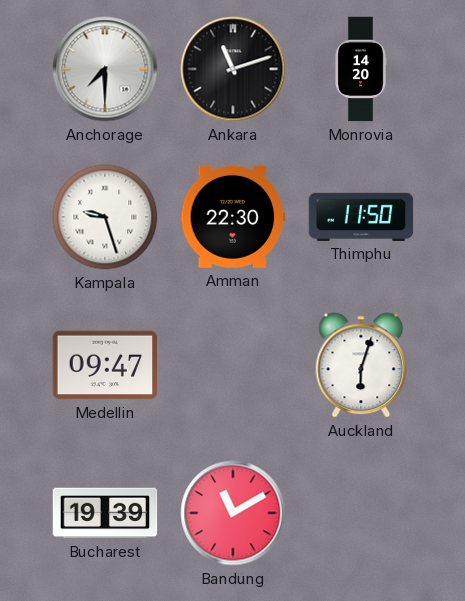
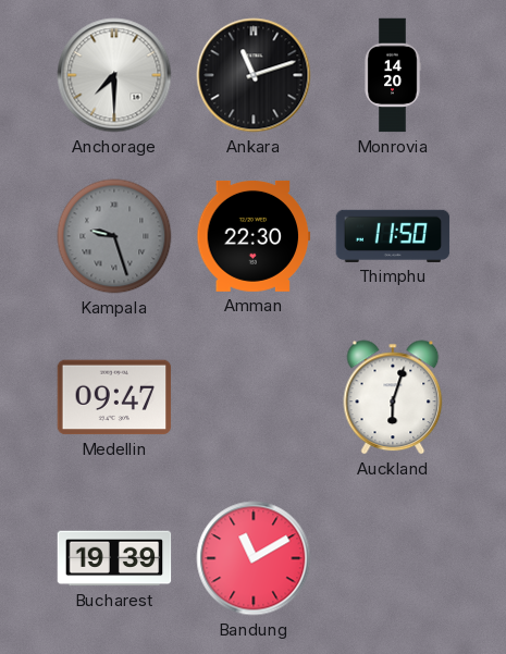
Kampala dial: white -> grey (114, 236)
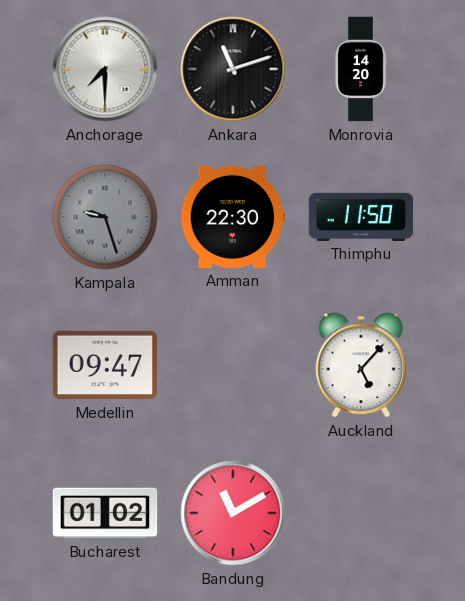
Auckland: 6:03 -> 5:07 (361, 365)
Bucharest: 19:39 -> 01:02 (105, 513)
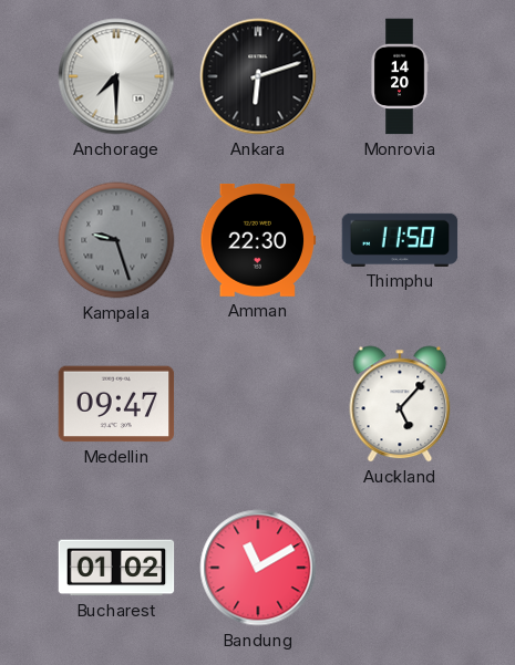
Ankara: 11:12 -> 6:12 (258, 76)
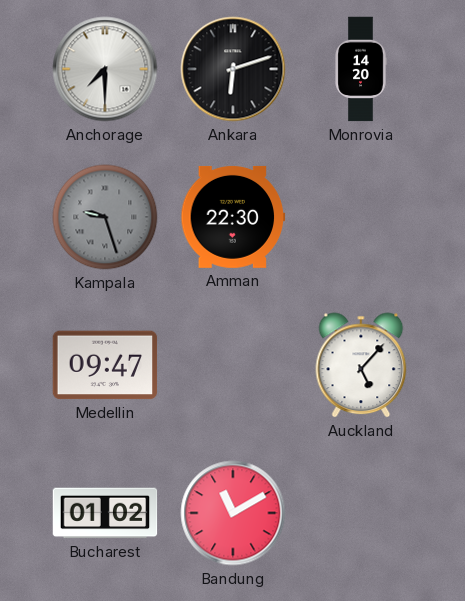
Thimphu: 11:50 -> none (400, 240)
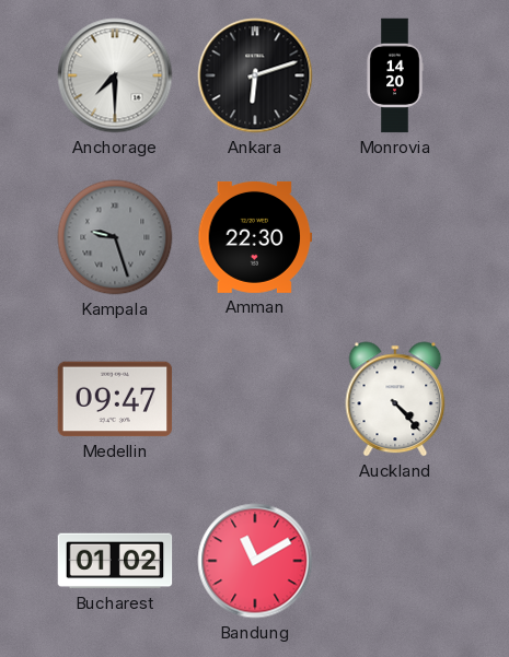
Auckland: 5:07 -> 4:23 (395, 399)
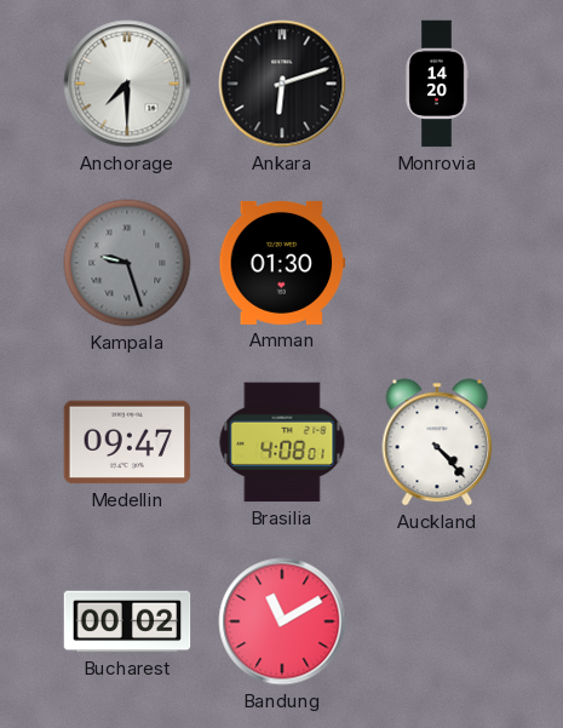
Amman: 22:30 -> 01:30 (282, 263)
Brasilia: none -> 4:08 (282, 442)
Bucharest: 01:02 -> 00:02 (127, 621)
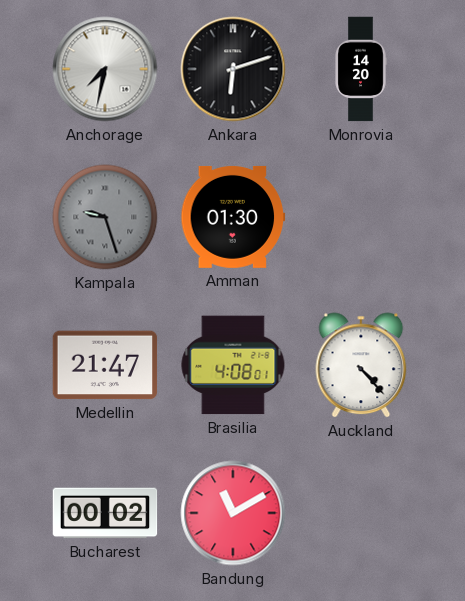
Anchorage: 7:30 -> 7:32 (105, 69)
Medellin: 09:47 -> 21:47 (105, 365)
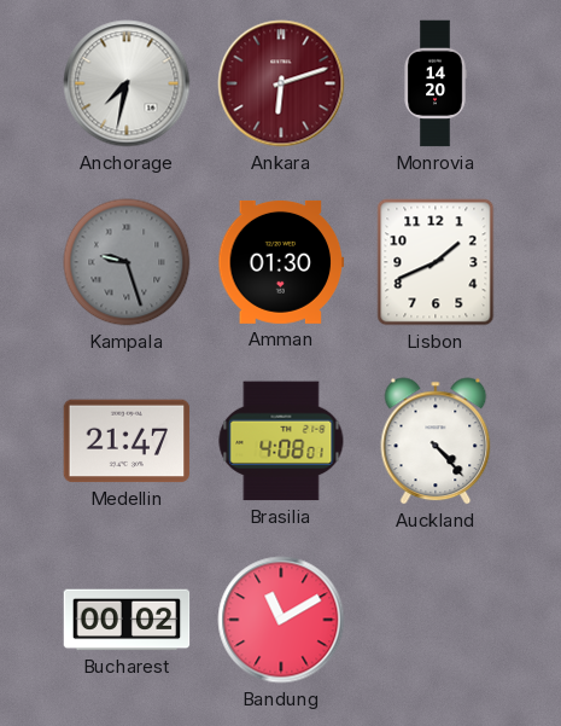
Ankara dial: black -> burgundy (281, 83)
Lisbon: none -> 1:41 (436, 262)
